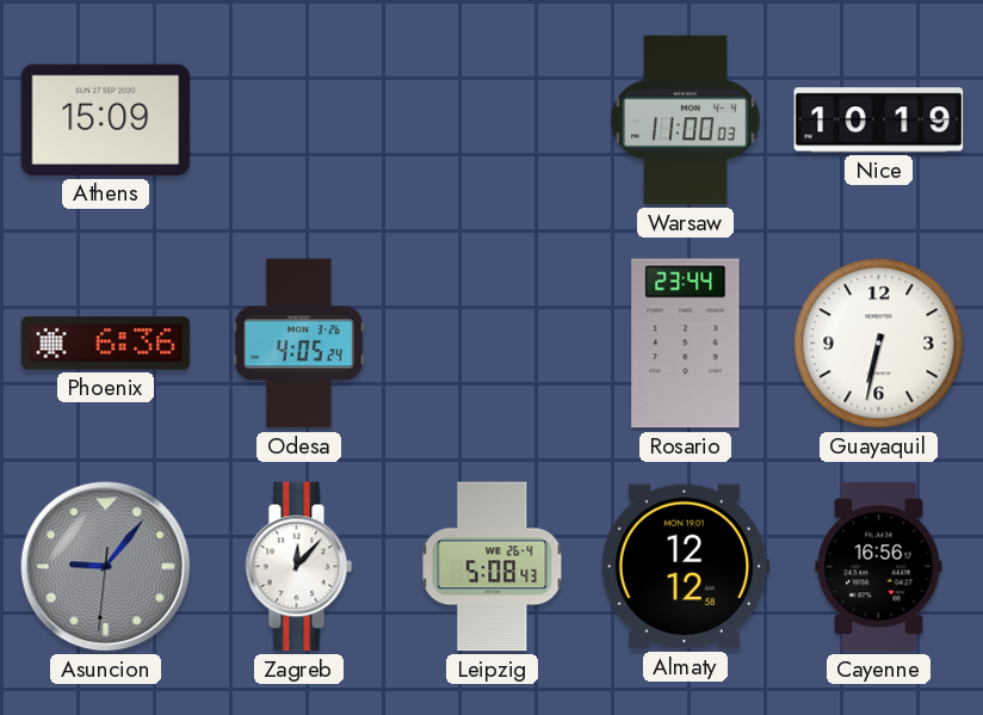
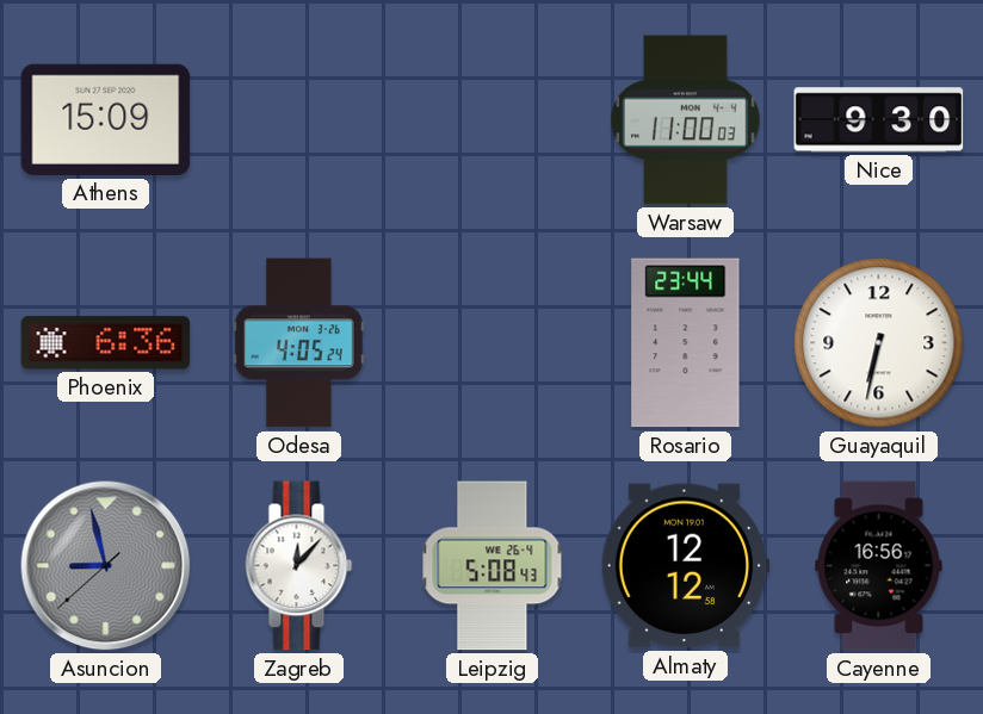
Nice: 10:19 -> 9:30 (879, 120)
Asuncion: 9:06 -> 8:57 (106, 566)
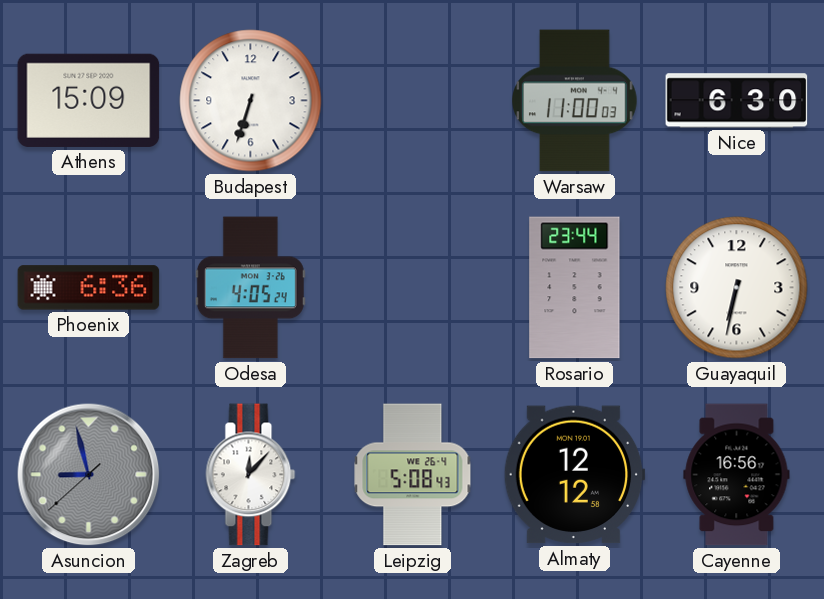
Budapest: none -> 6:33 (251, 101)
Nice: 9:30 -> 6:30 (737, 101)
